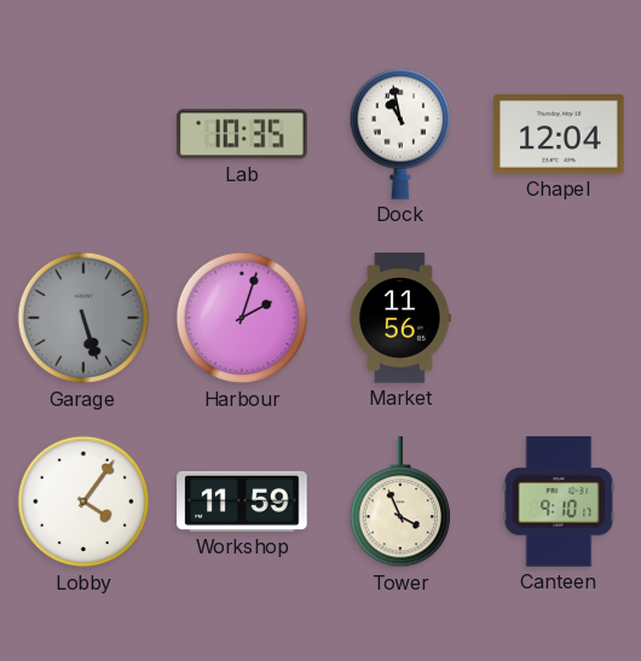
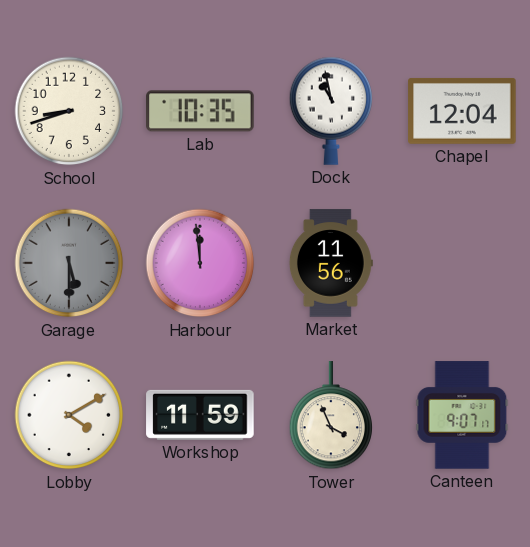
School: none -> 8:42 (69, 111)
Garage: 5:27 -> 5:30 (69, 263)
Harbour: 2:03 -> 11:59 (200, 263)
Lobby: 4:06 -> 4:10 (69, 415)
Canteen: 9:10 -> 9:07 (462, 415)
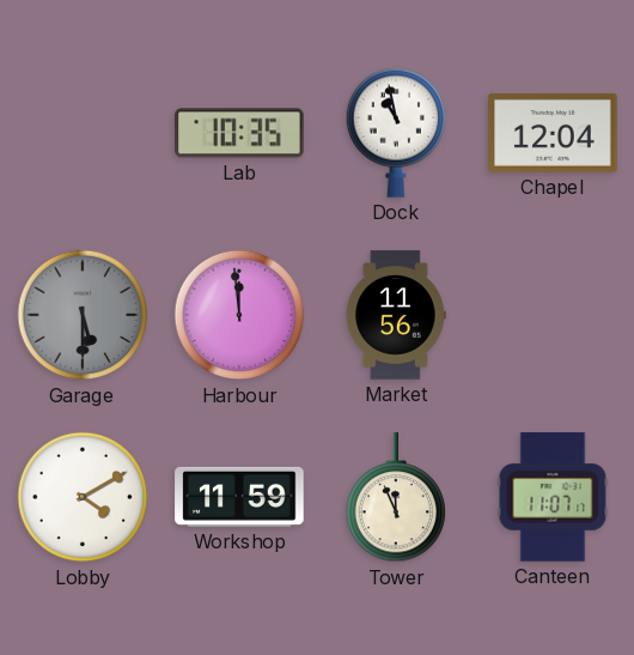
School: 8:42 -> none (69, 111)
Tower: 3:56 -> 11:56 (396, 498)
Canteen: 9:07 -> 11:07 (553, 497)
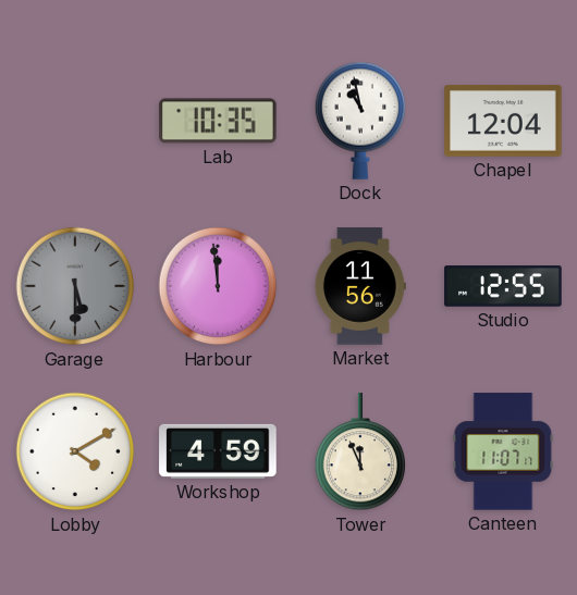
Studio: none -> 12:55 (503, 286)
Workshop: 11:59 -> 4:59 (218, 451)
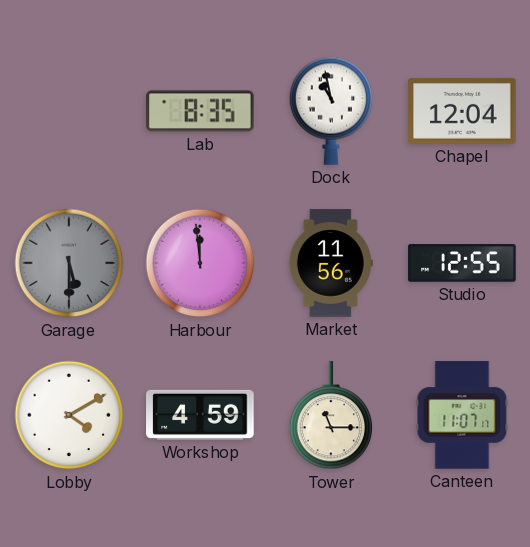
Lab: 10:35 -> 8:35 (200, 111)
Tower: 11:56 -> 11:15 (331, 416)
